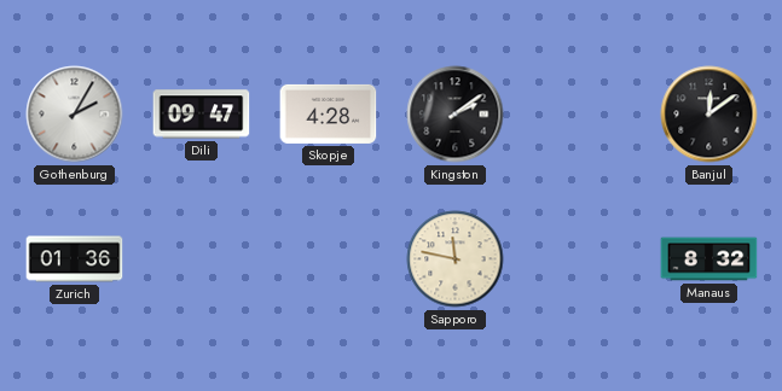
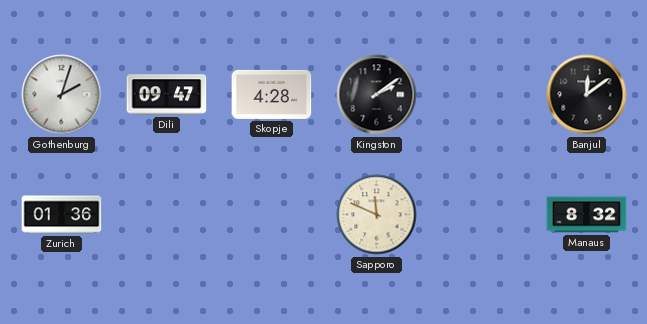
Gothenburg: 2:05 -> 2:03 (62, 95)
Sapporo: 11:47 -> 11:49 (377, 215)
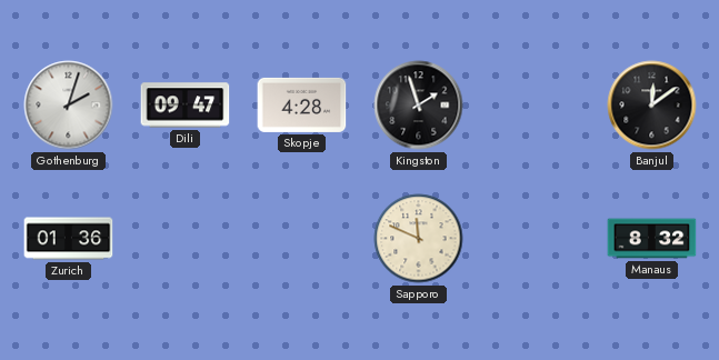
Kingston: 2:09 -> 1:57 (419, 106)
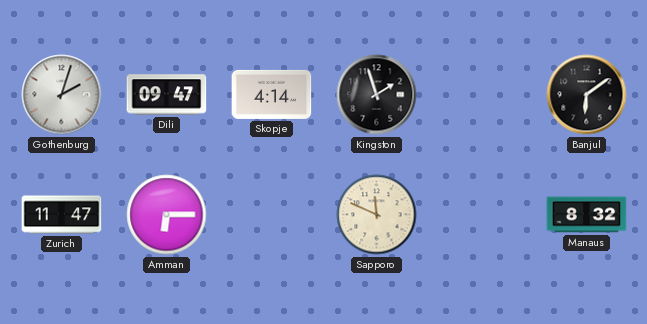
Skopje: 4:28 -> 4:14 (272, 94)
Banjul: 12:09 -> 6:09 (587, 95)
Zurich: 01:36 -> 11:47 (62, 215)
Amman: none -> 6:15 (167, 215)
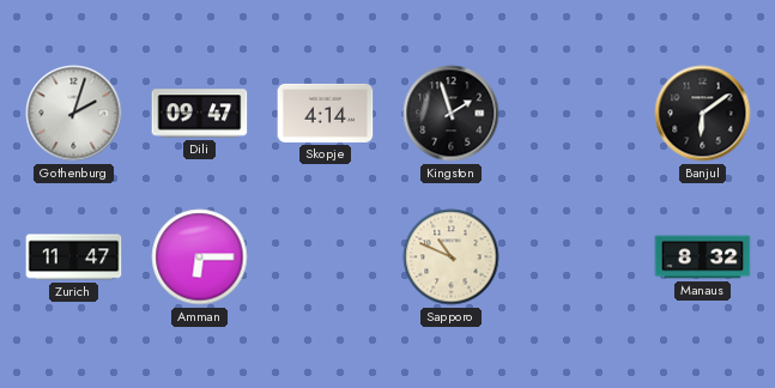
Sapporo: 11:49 -> 10:49 (452, 257)
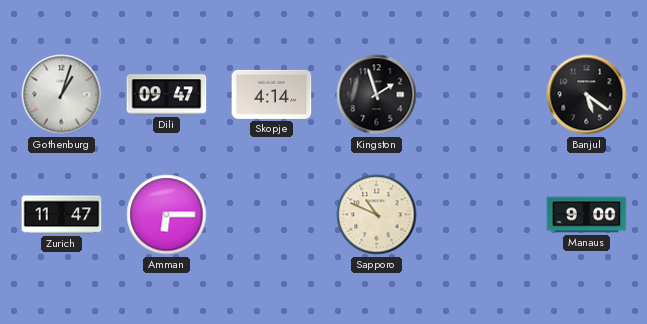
Gothenburg: 2:03 -> 1:03 (62, 95)
Banjul: 6:09 -> 5:21 (587, 95)
Manaus: 8:32 -> 9:00 (587, 215)
